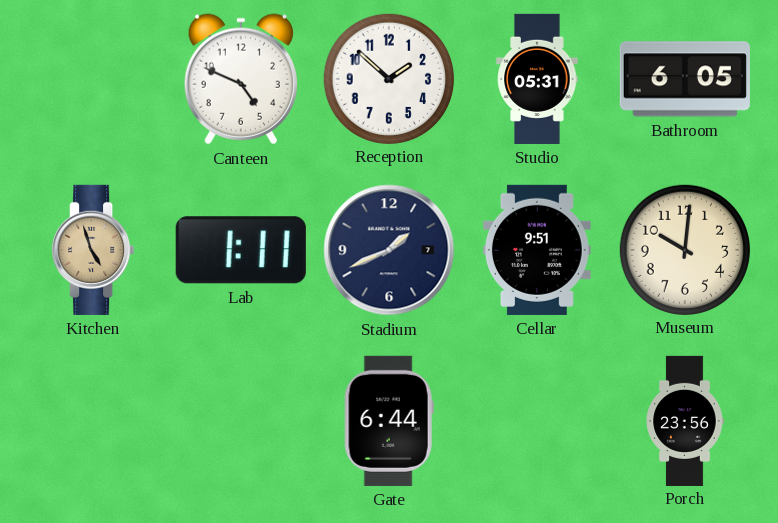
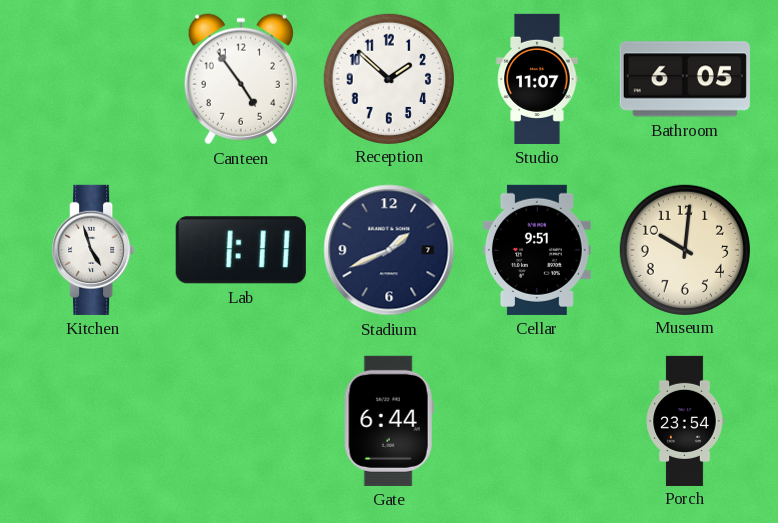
Canteen: 4:49 -> 4:54 (241, 79)
Studio: 05:31 -> 11:07 (537, 79)
Kitchen dial: champagne -> white (93, 250)
Porch: 23:56 -> 23:54 (685, 420)
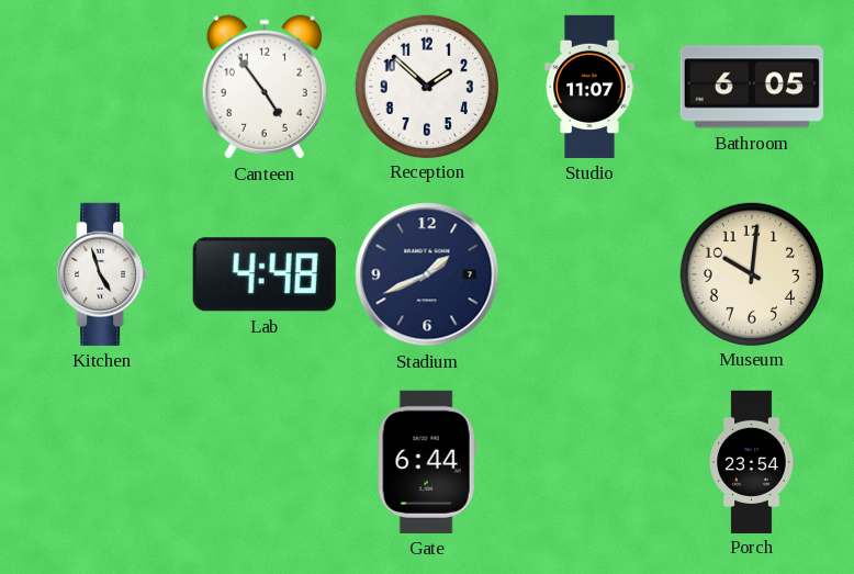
Lab: 1:11 -> 4:48 (265, 274)
Cellar: 9:51 -> none (537, 250)
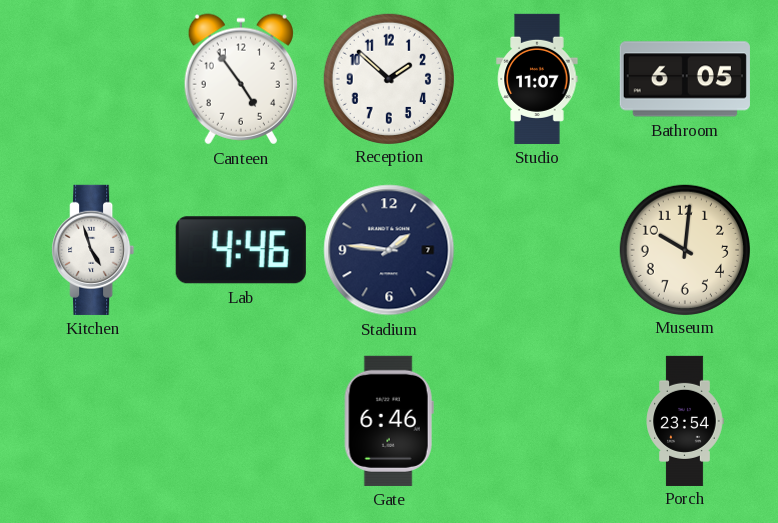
Lab: 4:48 -> 4:46 (241, 250)
Stadium: 1:41 -> 1:46 (389, 250)
Gate: 6:44 -> 6:46 (389, 421)
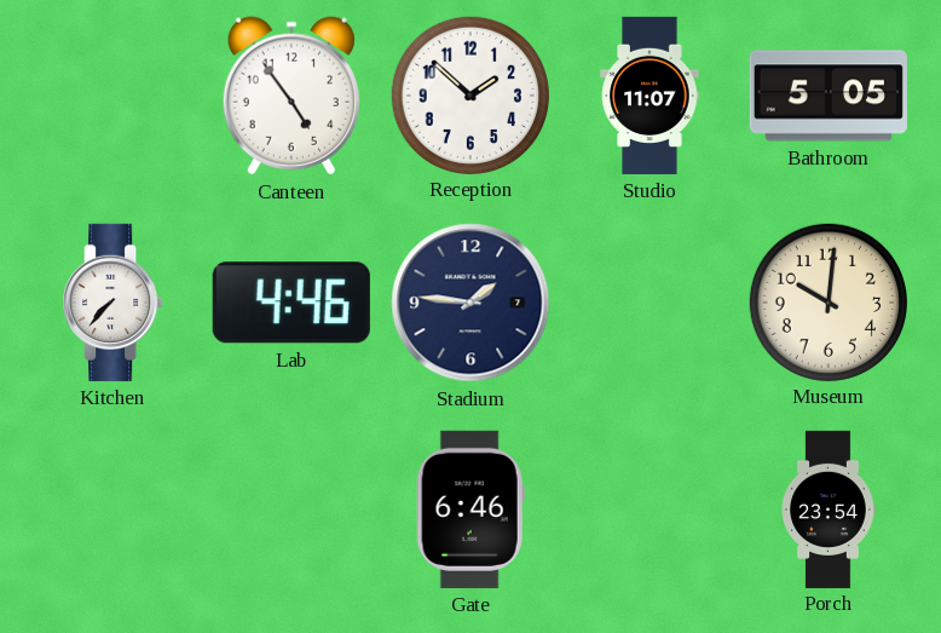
Bathroom: 6:05 -> 5:05 (829, 96)
Kitchen: 4:57 -> 7:37 (112, 303)
